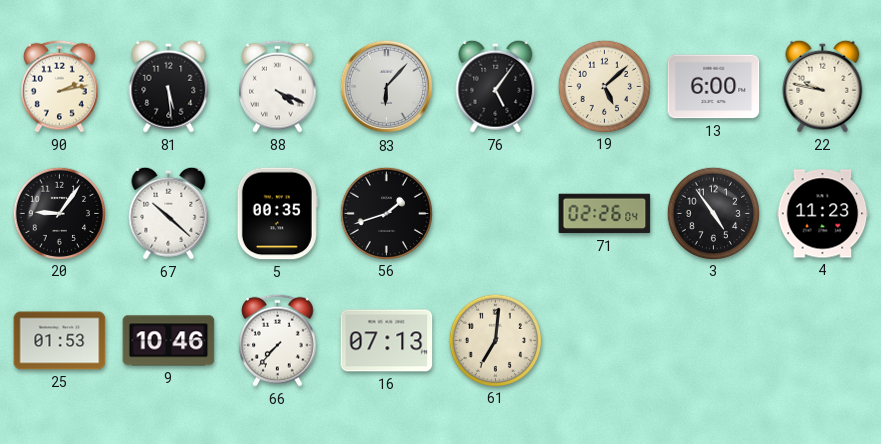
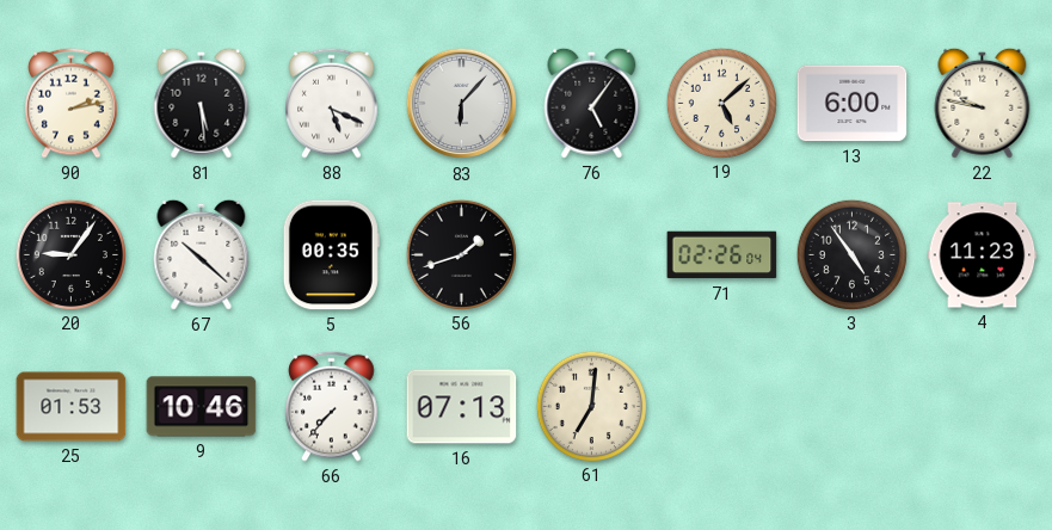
88: 4:19 -> 5:19 (332, 103)
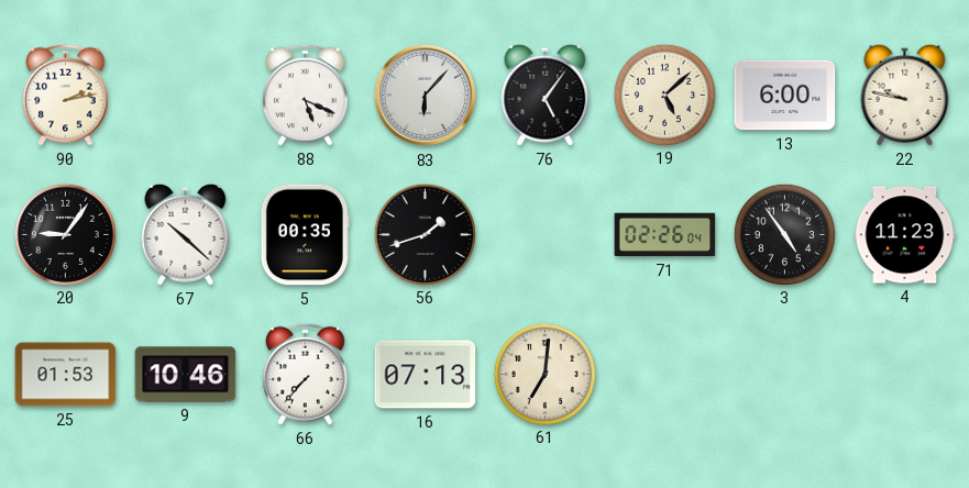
81: 5:29 -> none (202, 103)
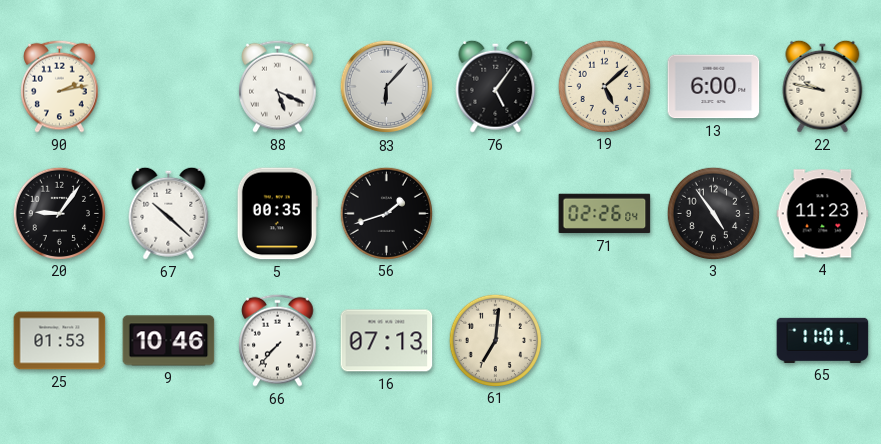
65: none -> 11:01 (823, 340)
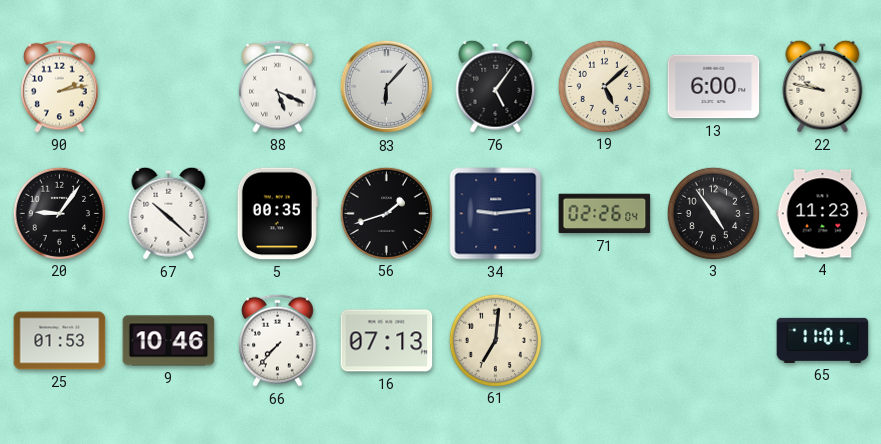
34: none -> 9:14 (496, 214)
